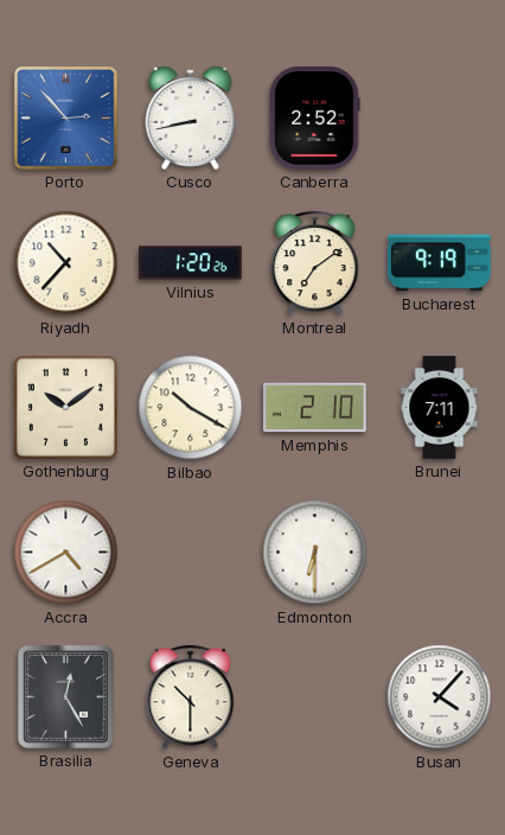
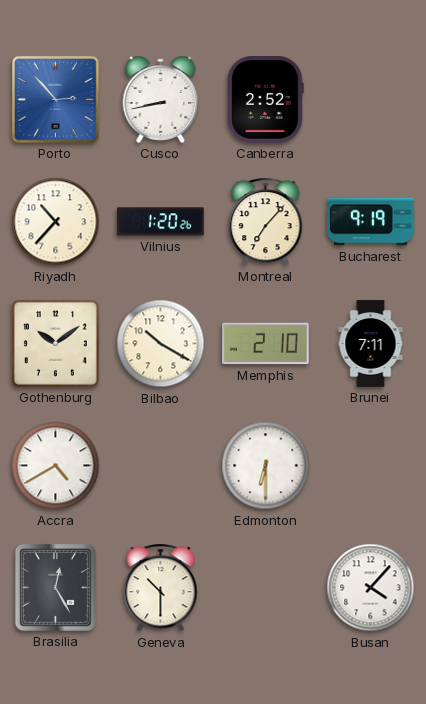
Montreal: 7:09 -> 7:07 (266, 222)
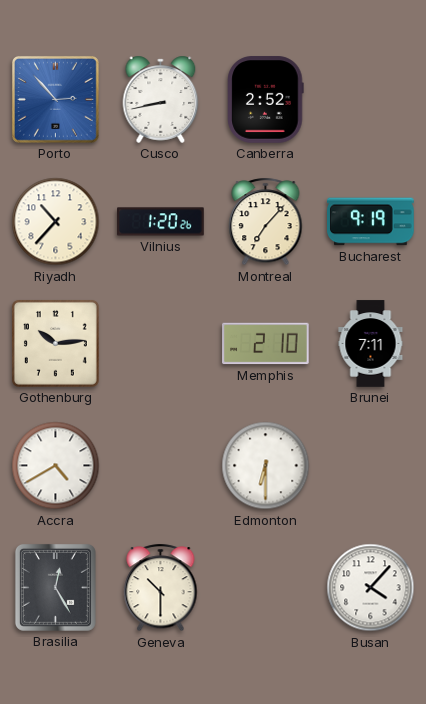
Gothenburg: 10:09 -> 10:14 (55, 343)
Bilbao: 10:20 -> none (161, 344)
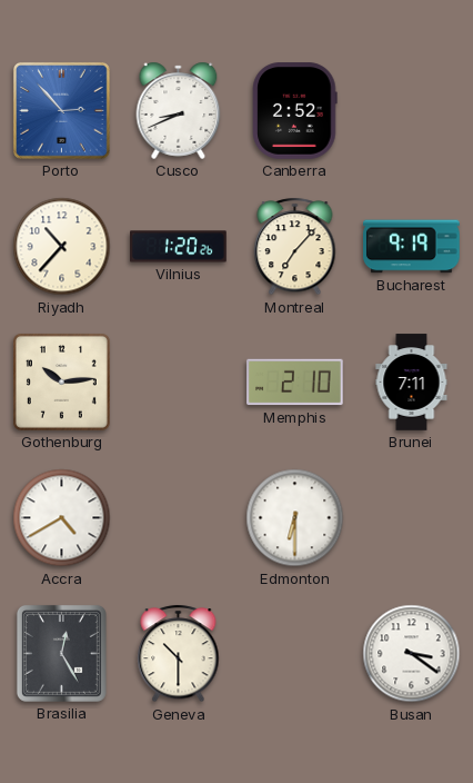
Cusco: 8:43 -> 8:41 (179, 110)
Busan: 4:07 -> 3:21 (412, 654)
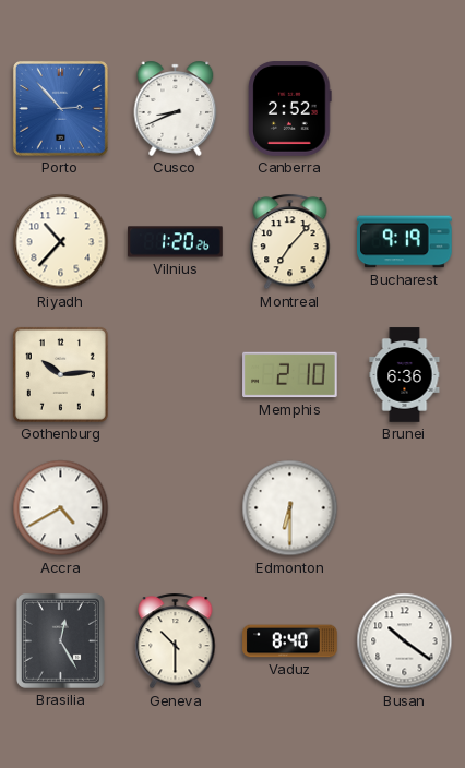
Brunei: 7:11 -> 6:36 (405, 375)
Vaduz: none -> 8:40 (290, 641)
Busan: 3:21 -> 10:21 (405, 641)
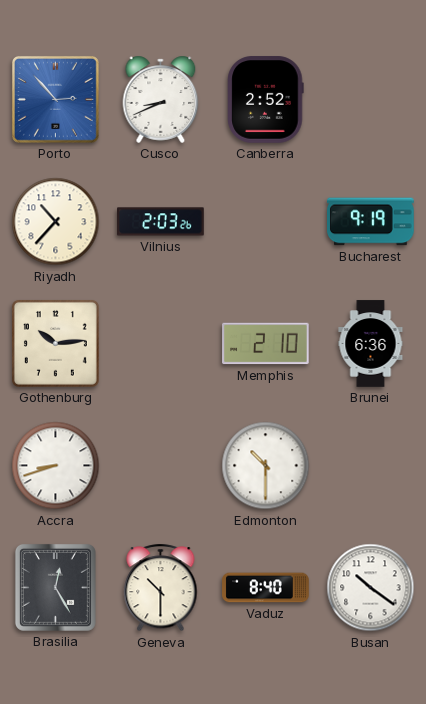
Vilnius: 1:20 -> 2:03 (161, 222)
Montreal: 7:07 -> none (290, 242)
Accra: 4:40 -> 8:42 (56, 466)
Edmonton: 6:30 -> 10:30 (266, 466)
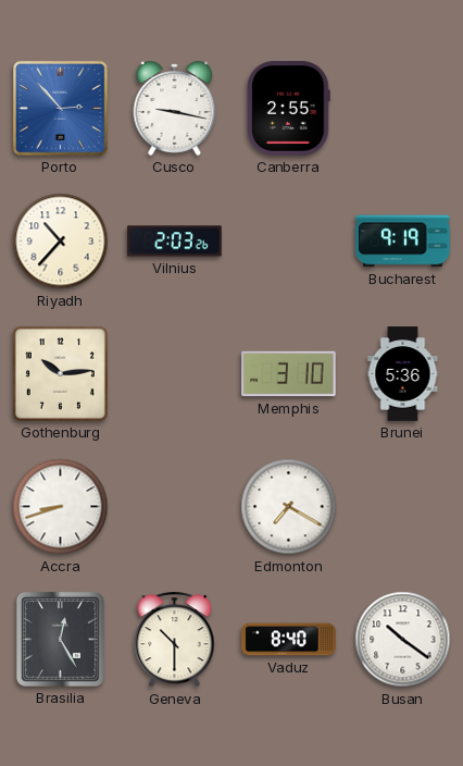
Cusco: 8:41 -> 9:17 (175, 108)
Canberra: 2:52 -> 2:55 (289, 109)
Memphis: 2:10 -> 3:10 (289, 374)
Brunei: 6:36 -> 5:36 (403, 374)
Edmonton: 10:30 -> 7:20 (289, 507)
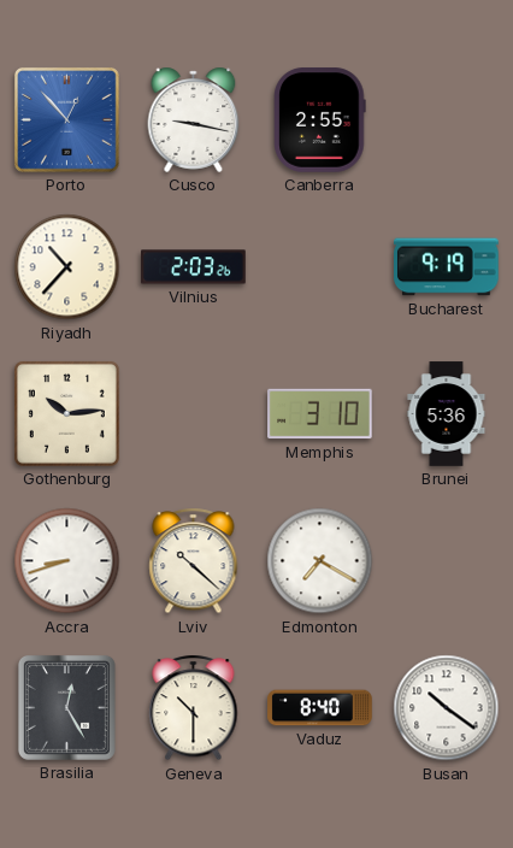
Porto: 2:53 -> 12:53 (66, 119)
Lviv: none -> 10:22 (194, 561)
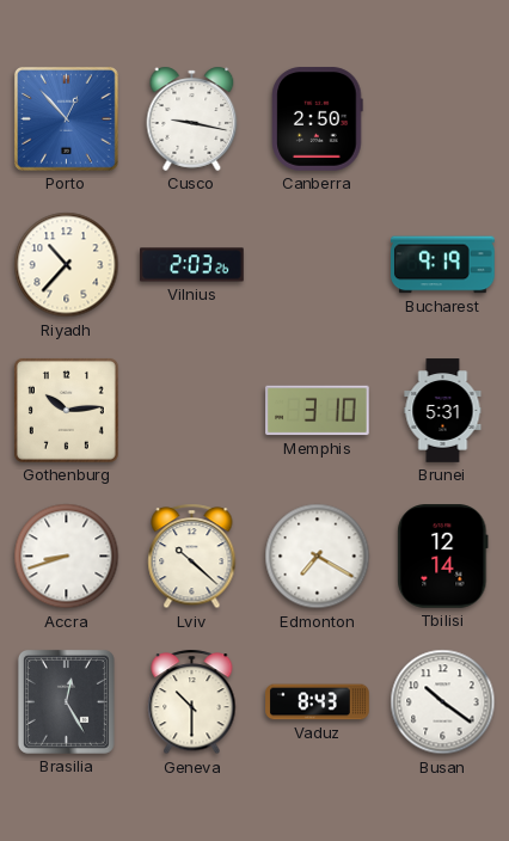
Canberra: 2:55 -> 2:50 (318, 119)
Brunei: 5:36 -> 5:31 (443, 411)
Tbilisi: none -> 12:14 (443, 557)
Vaduz: 8:40 -> 8:43 (318, 702)
